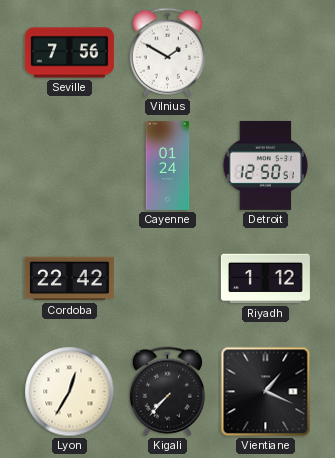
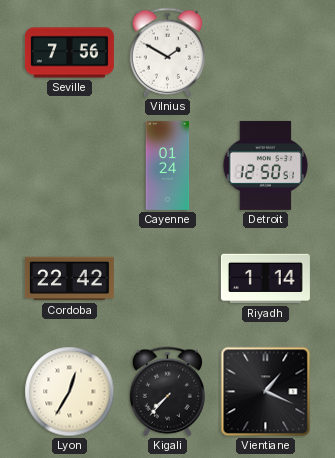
Riyadh: 1:12 -> 1:14 (265, 279)
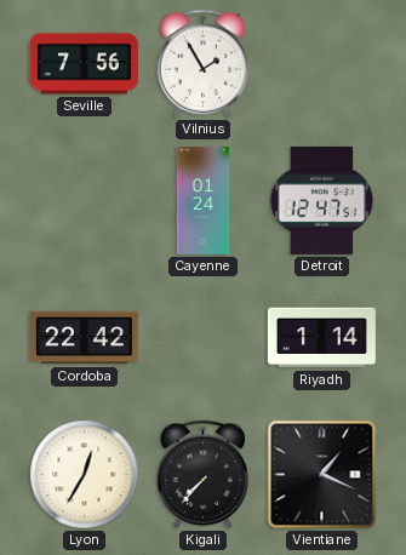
Vilnius: 1:50 -> 1:55 (202, 64)
Detroit: 12:50 -> 12:47 (322, 200)
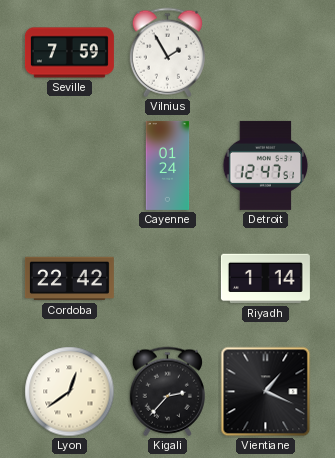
Seville: 7:56 -> 7:59 (69, 53)
Lyon: 12:35 -> 12:39 (70, 392)
Kigali: 7:37 -> 2:37 (167, 392)
